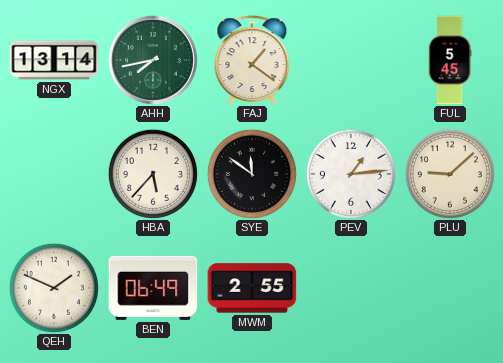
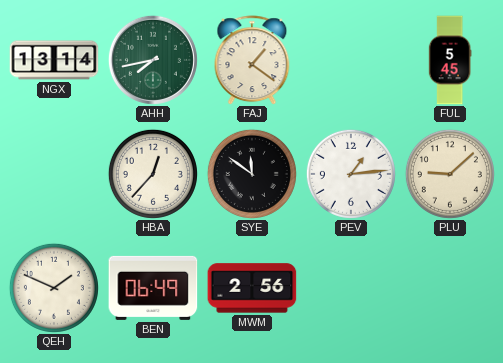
HBA: 5:37 -> 12:37 (153, 174)
MWM: 2:55 -> 2:56 (252, 288)
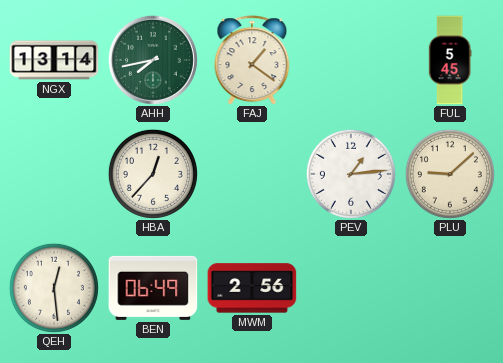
SYE: 11:51 -> none (252, 174)
QEH: 1:49 -> 12:29 (54, 288)
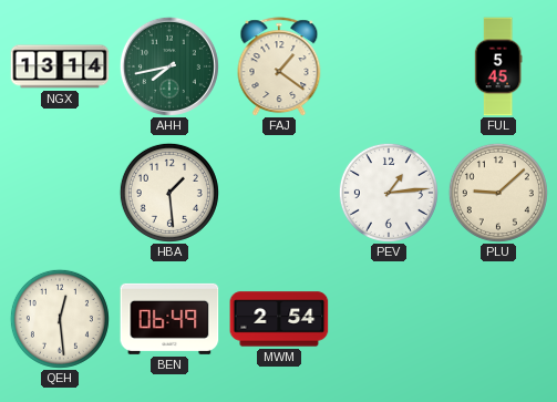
HBA: 12:37 -> 1:29 (169, 193)
MWM: 2:56 -> 2:54 (279, 319)
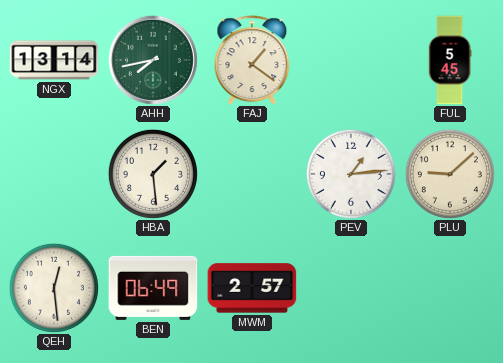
MWM: 2:54 -> 2:57 (252, 288)
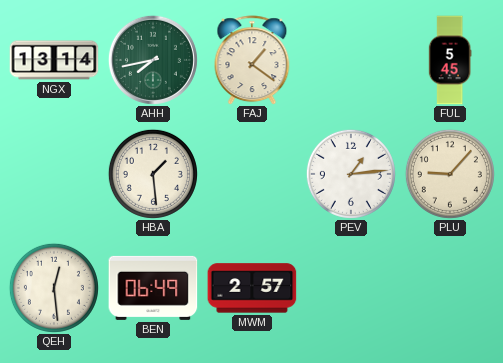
PLU: 9:08 -> 9:07 (450, 174)
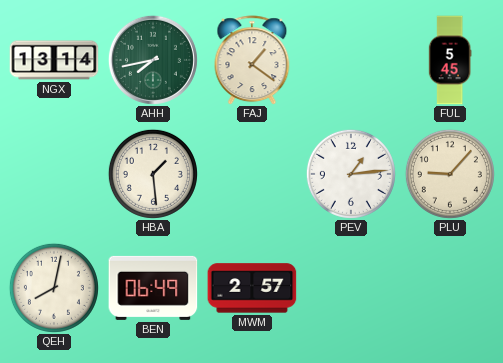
QEH: 12:29 -> 8:02 (54, 288)
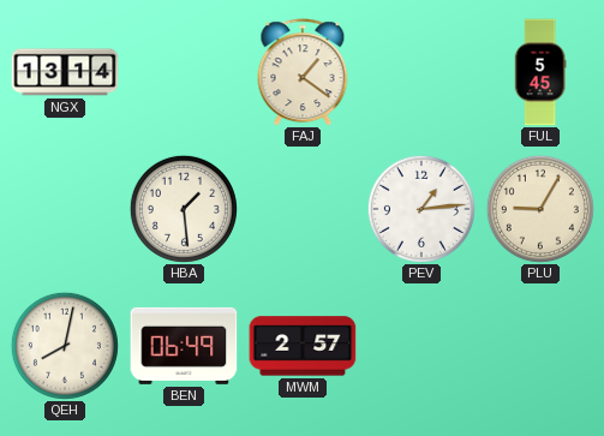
AHH: 7:43 -> none (153, 60)
PLU: 9:07 -> 9:05 (540, 209)
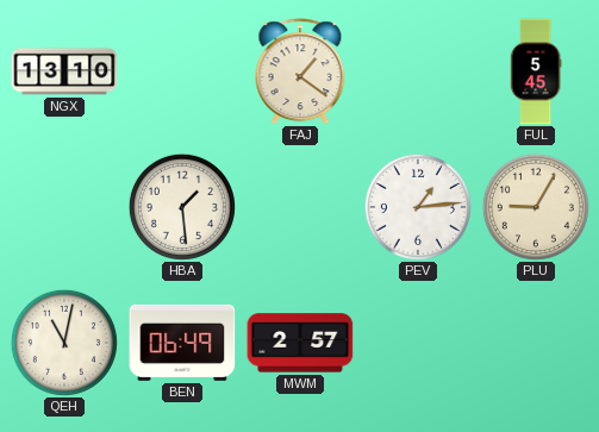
NGX: 13:14 -> 13:10 (64, 71)
QEH: 8:02 -> 11:02 (64, 343)
